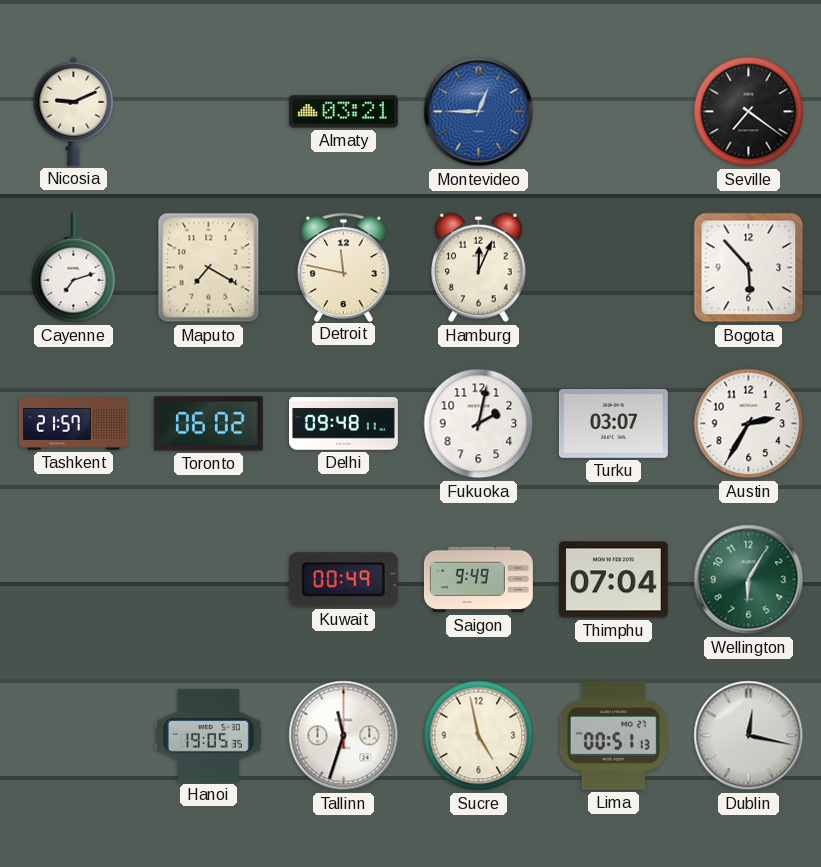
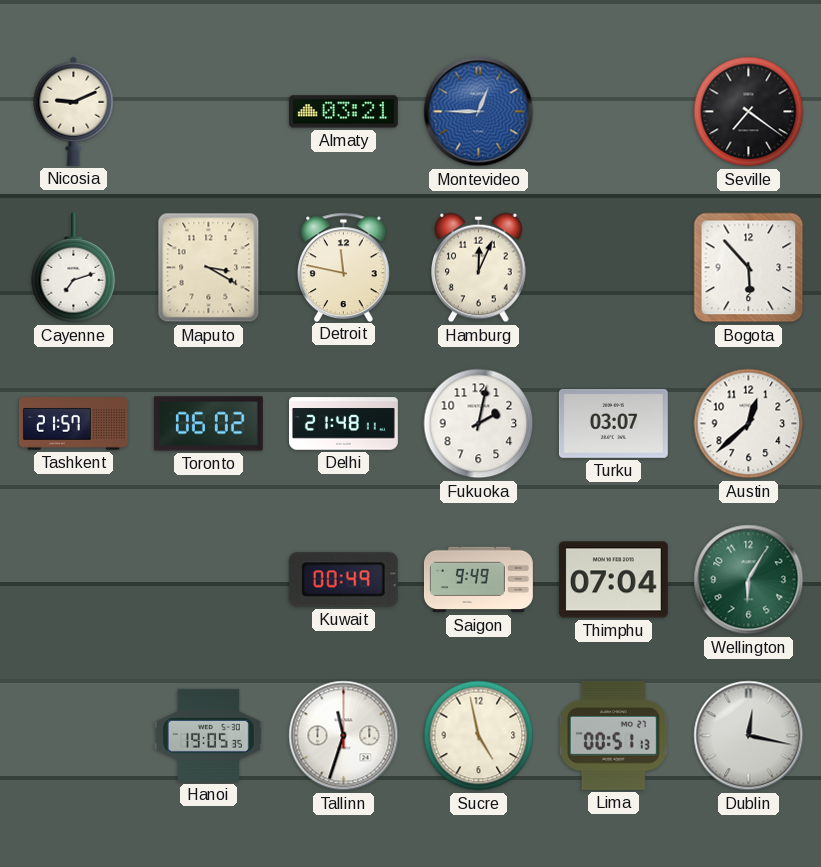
Maputo: 7:20 -> 3:20 (209, 268)
Delhi: 09:48 -> 21:48 (344, 424)
Austin: 2:35 -> 12:38 (749, 424)
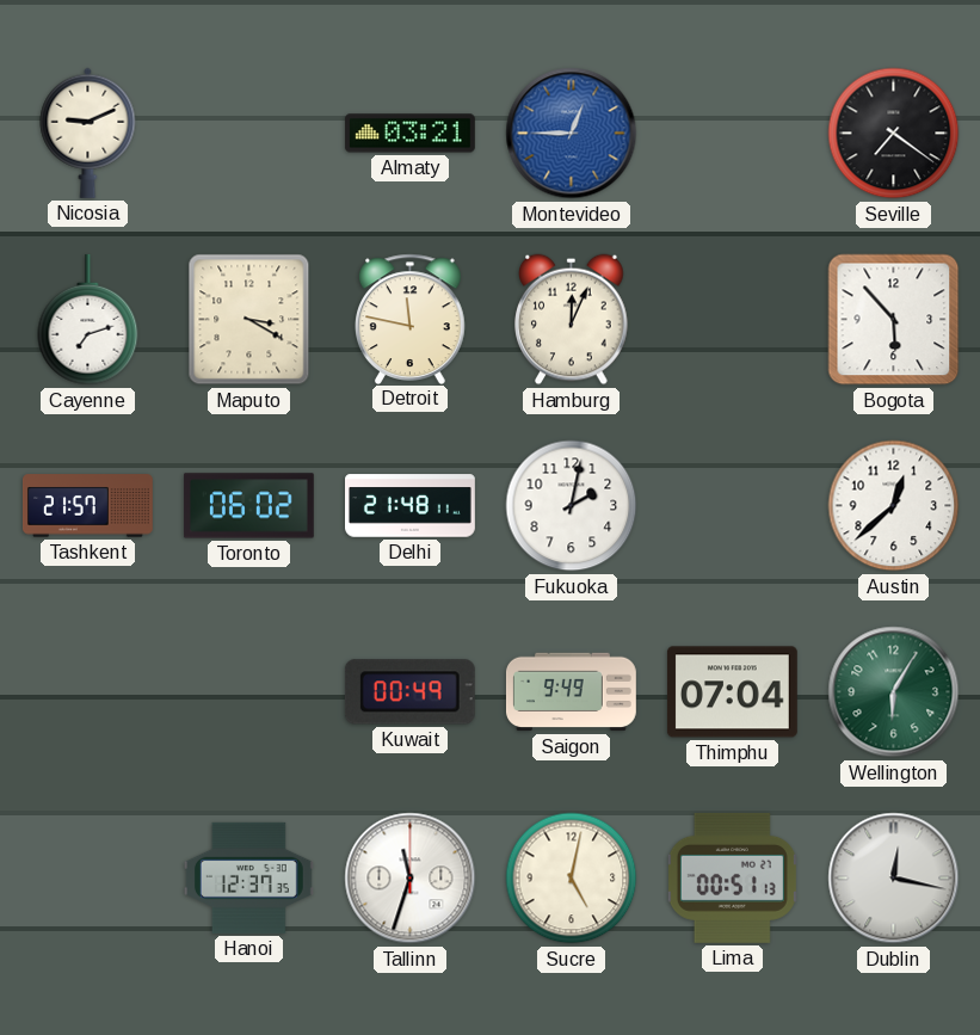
Turku: 03:07 -> none (613, 423)
Hanoi: 19:05 -> 12:37 (248, 877)
Sucre: 4:58 -> 5:02 (572, 879)
